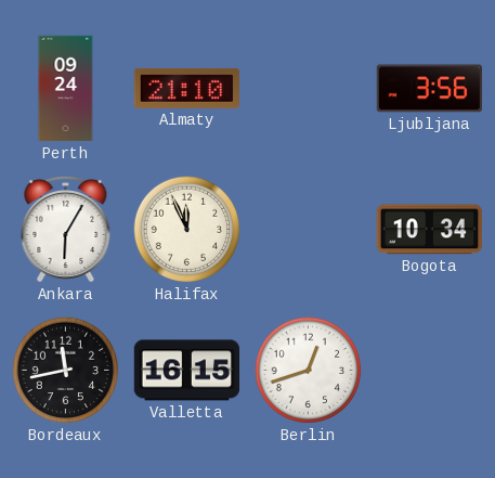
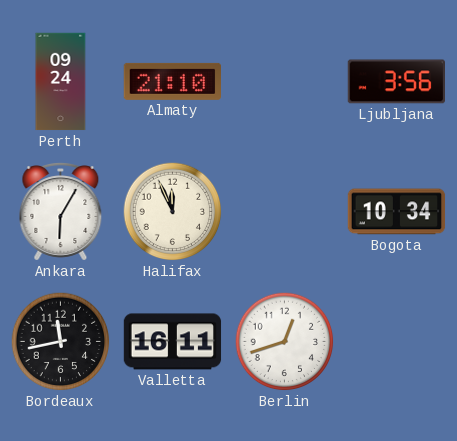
Valletta: 16:15 -> 16:11 (173, 342)
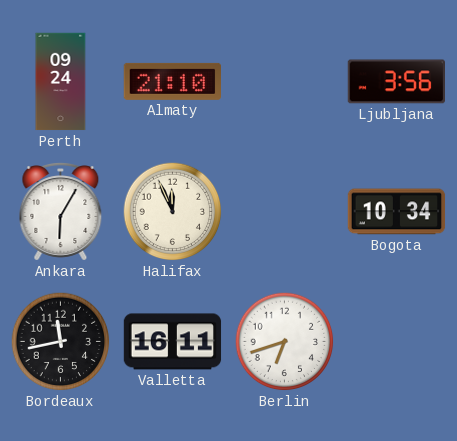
Berlin: 12:42 -> 6:42 (285, 342)
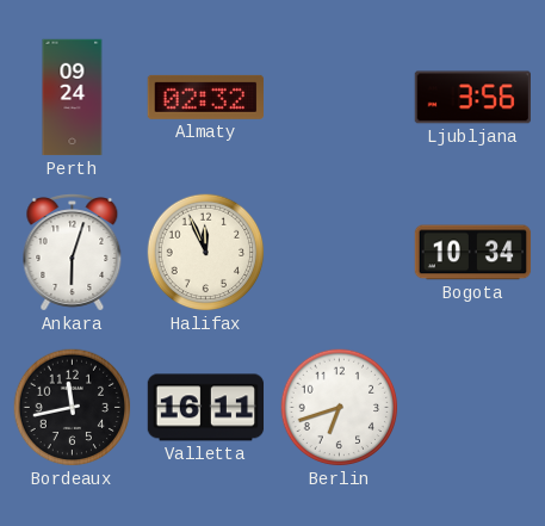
Almaty: 21:10 -> 02:32 (205, 97)
Ankara: 6:05 -> 6:03 (73, 253)
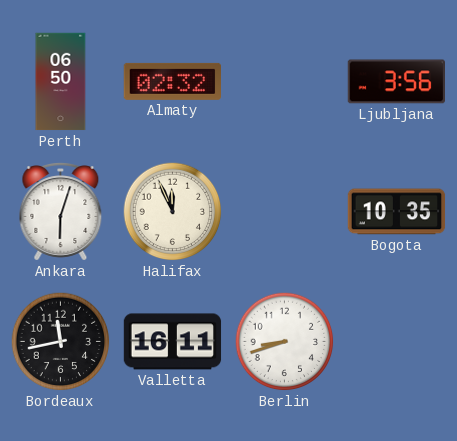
Perth: 09:24 -> 06:50 (61, 82)
Bogota: 10:34 -> 10:35 (397, 212)
Berlin: 6:42 -> 8:42 (285, 342)
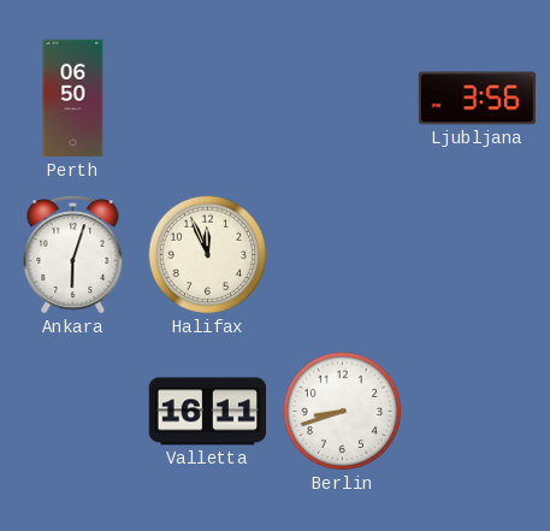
Almaty: 02:32 -> none (172, 81)
Bogota: 10:35 -> none (397, 212)
Bordeaux: 11:43 -> none (61, 342)
